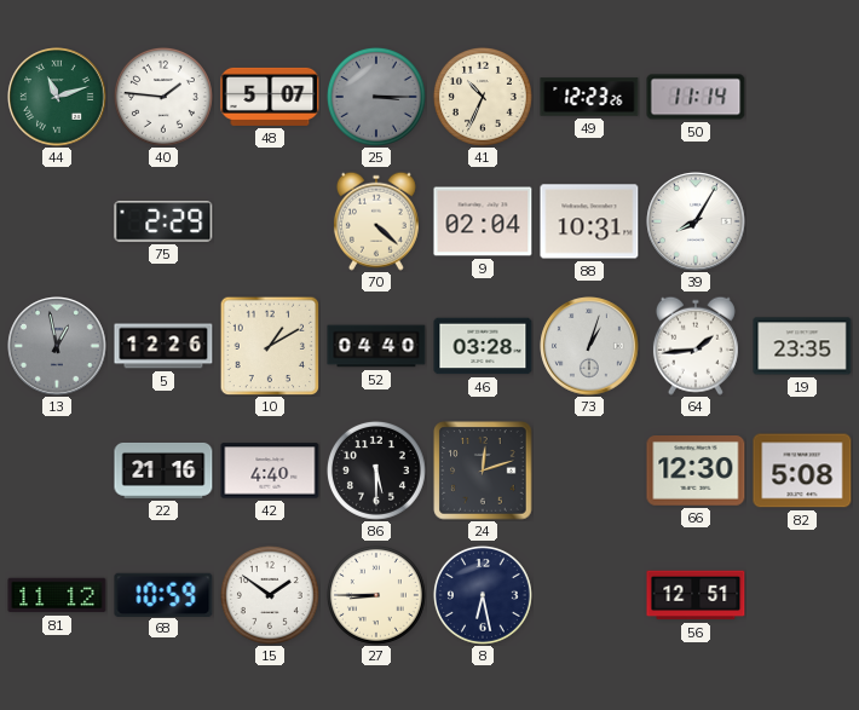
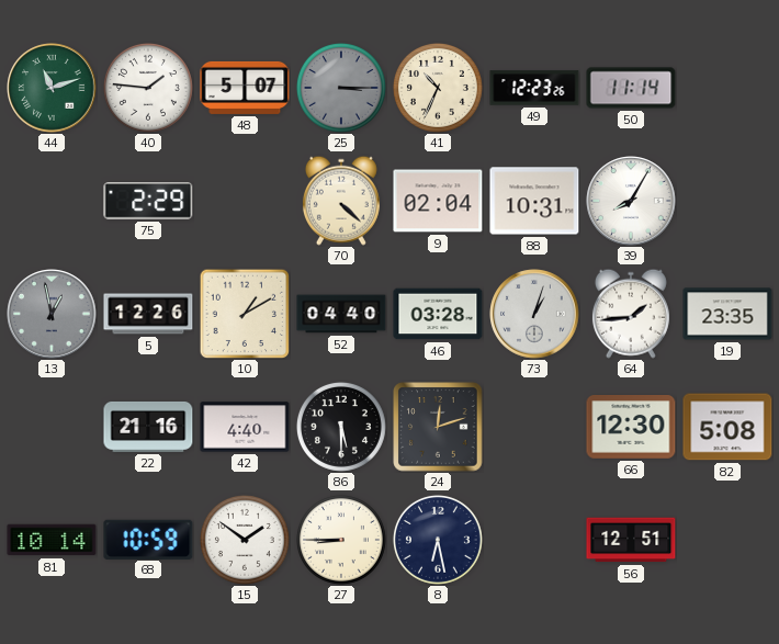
81: 11:12 -> 10:14 (52, 540)
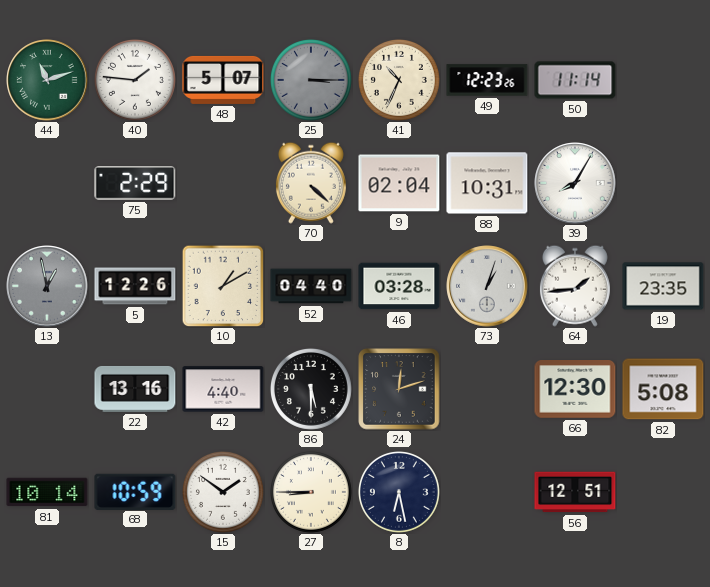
22: 21:16 -> 13:16 (135, 389)
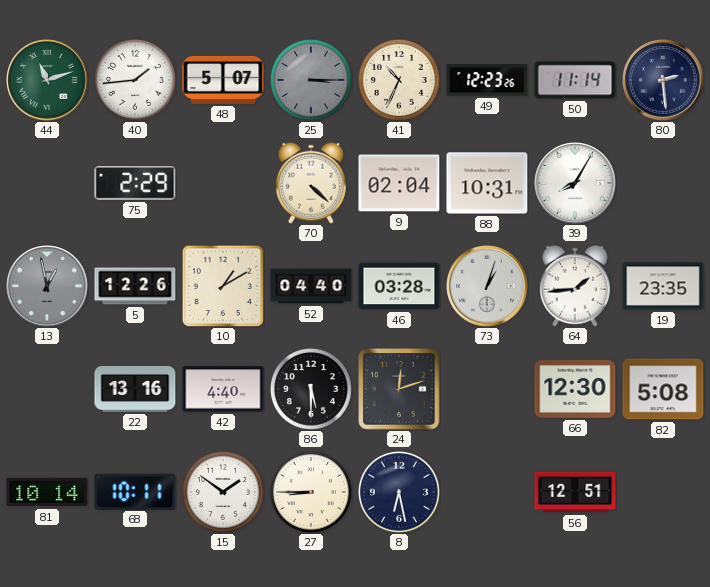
40: 1:46 -> 1:44 (135, 80)
80: none -> 2:29 (663, 80)
68: 10:59 -> 10:11 (135, 491)
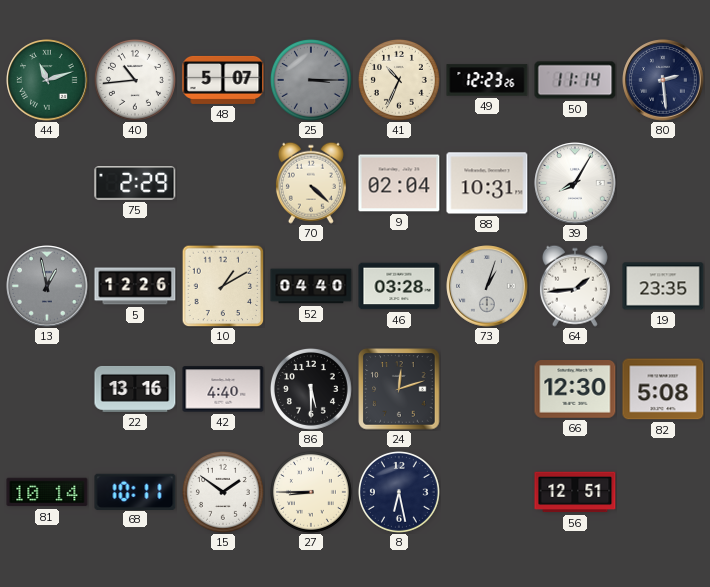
40: 1:44 -> 10:44 (135, 80)
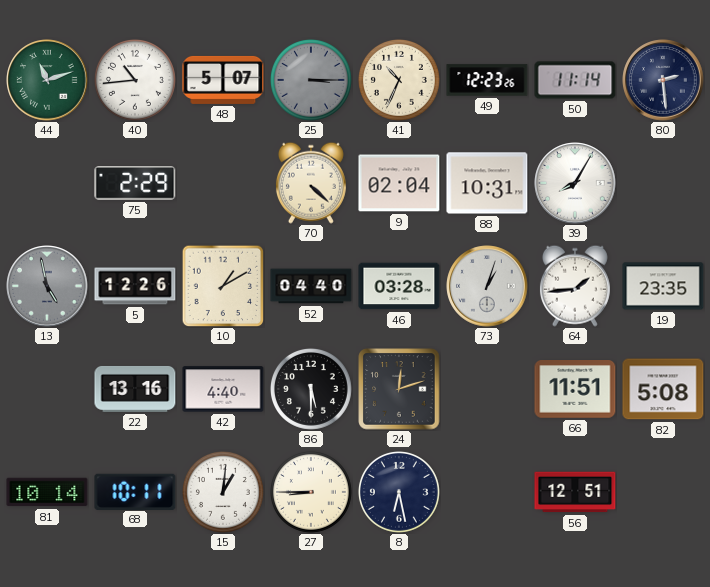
13: 12:58 -> 4:58 (47, 286)
66: 12:30 -> 11:51 (575, 389)
15: 1:51 -> 1:01 (223, 492)
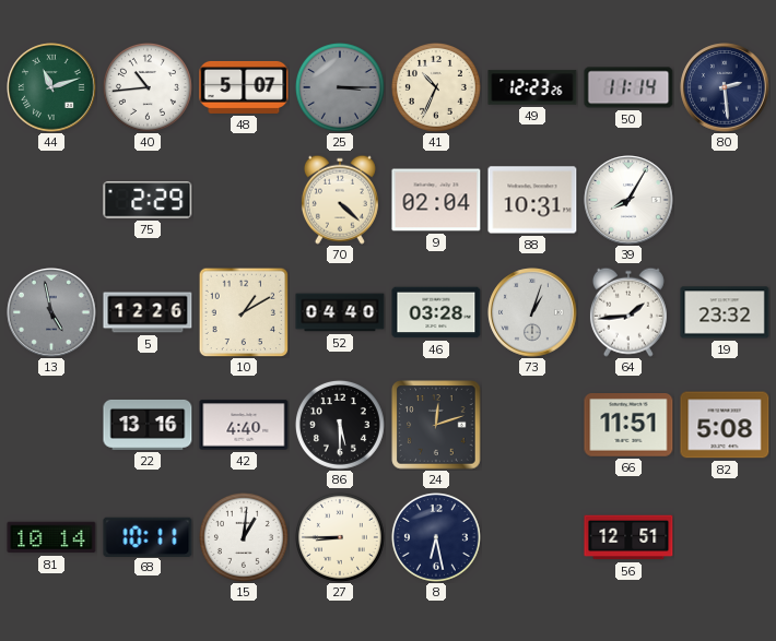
19: 23:35 -> 23:32 (725, 312)
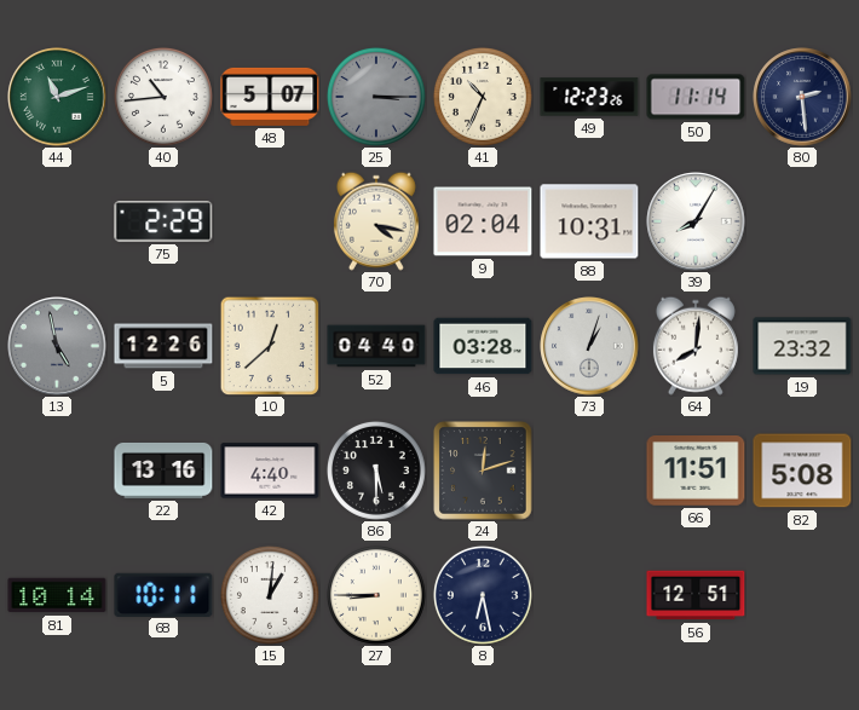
70: 4:22 -> 4:17 (376, 221)
10: 1:10 -> 12:38 (270, 346)
64: 1:44 -> 8:01 (696, 346)
